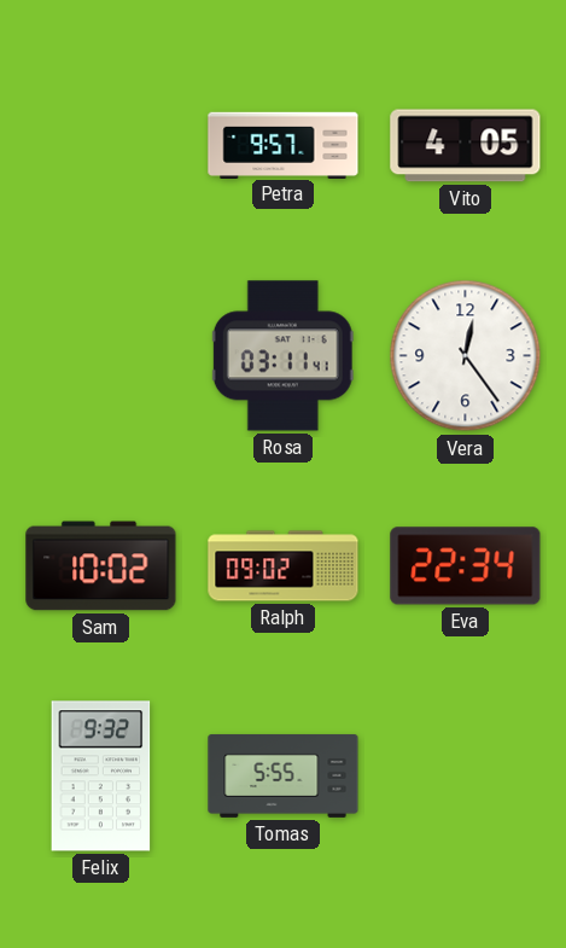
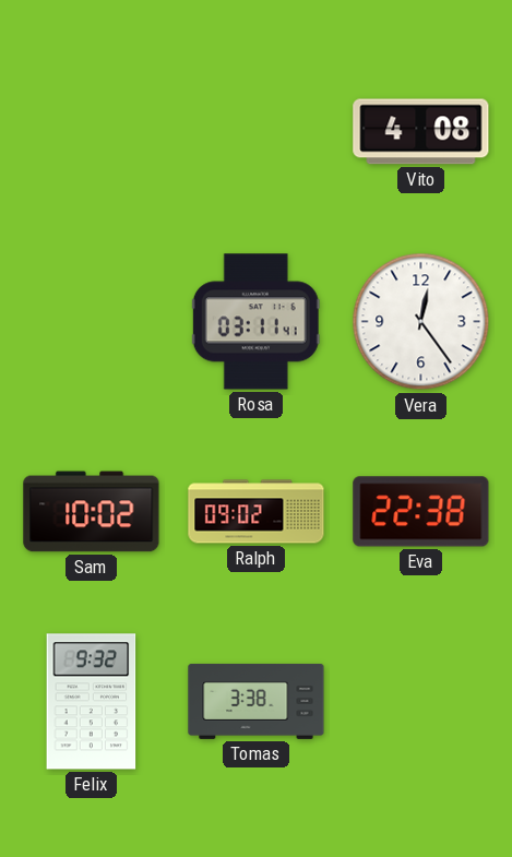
Petra: 9:57 -> none (284, 145)
Vito: 4:05 -> 4:08 (421, 132)
Eva: 22:34 -> 22:38 (421, 512)
Tomas: 5:55 -> 3:38 (257, 701)
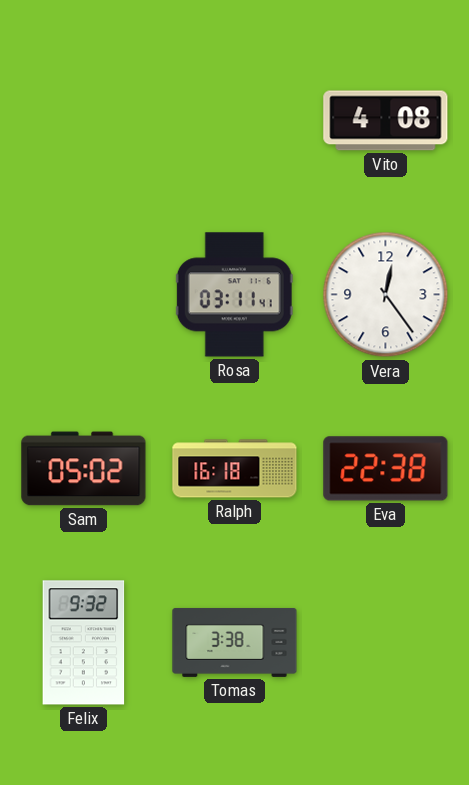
Sam: 10:02 -> 05:02 (84, 469)
Ralph: 09:02 -> 16:18 (235, 469)
